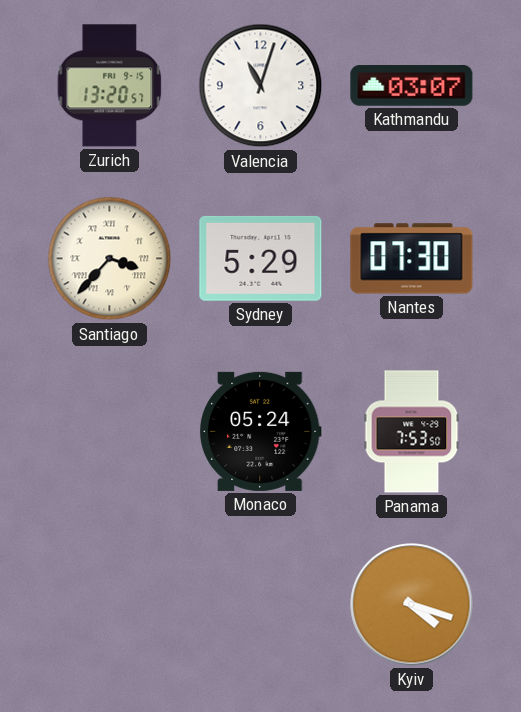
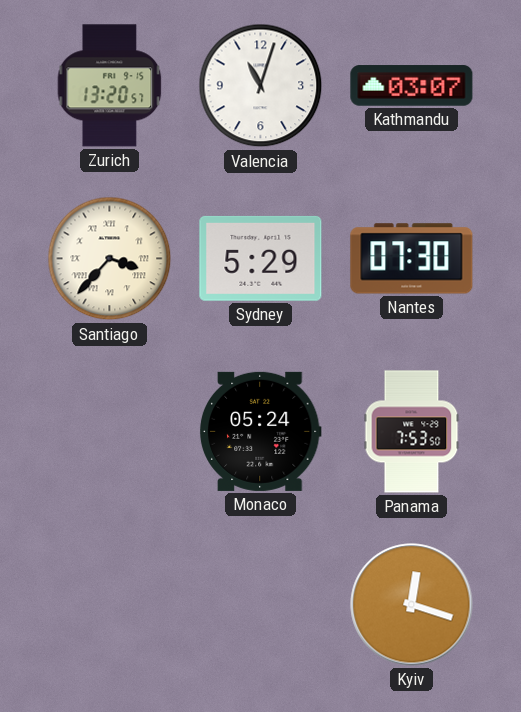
Kyiv: 4:18 -> 12:18 (412, 605)
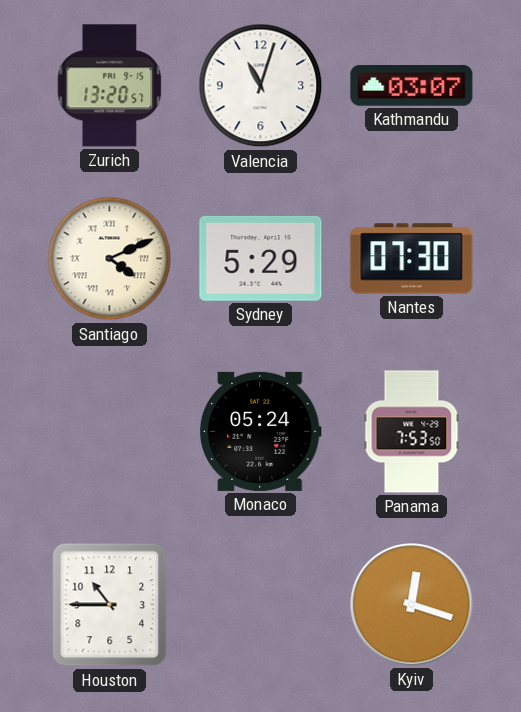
Santiago: 3:37 -> 4:11 (110, 259)
Houston: none -> 10:45 (110, 605)
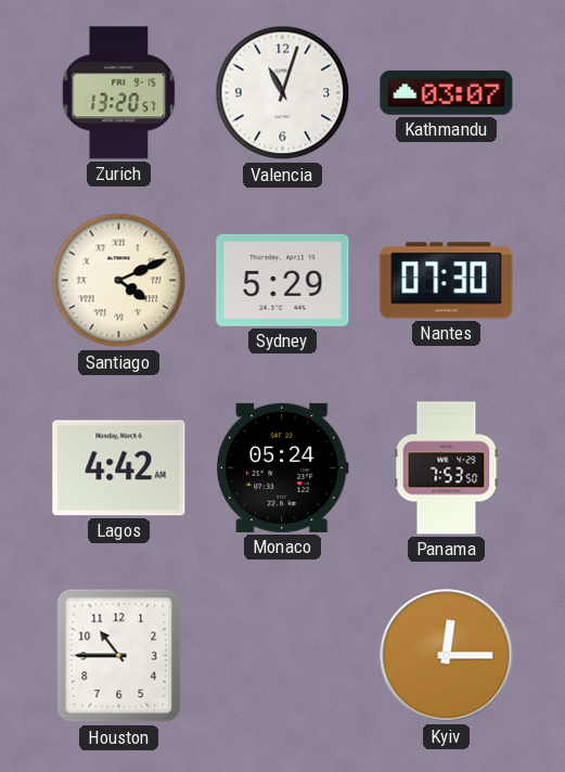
Lagos: none -> 4:42 (119, 468)
Kyiv: 12:18 -> 12:15 (447, 656)
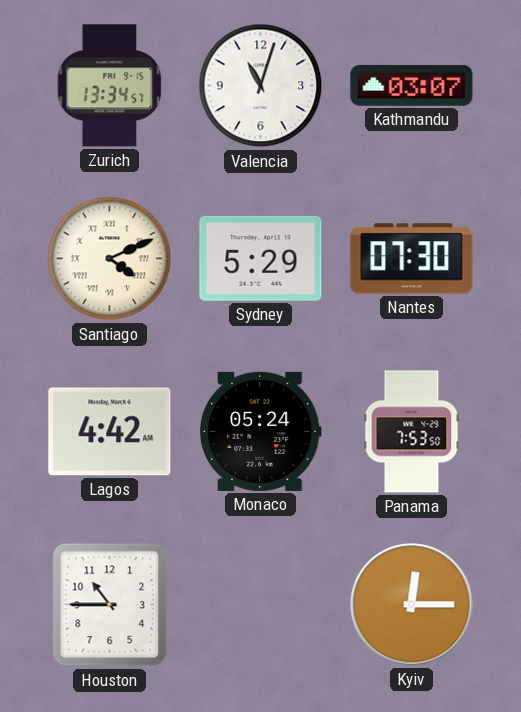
Zurich: 13:20 -> 13:34 (110, 86)
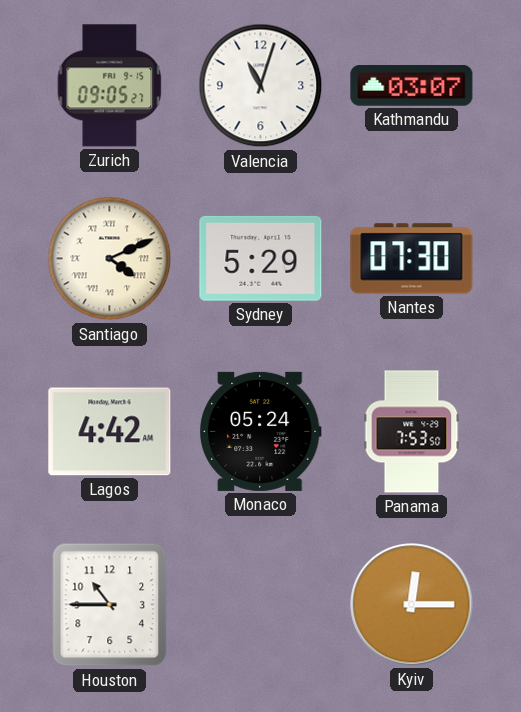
Zurich: 13:34 -> 09:05 (110, 86)
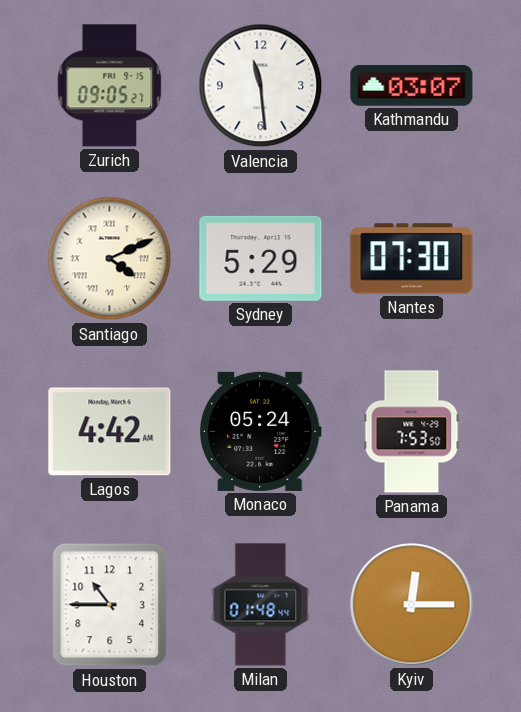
Valencia: 11:03 -> 11:29 (261, 86)
Milan: none -> 01:48 (261, 605)
